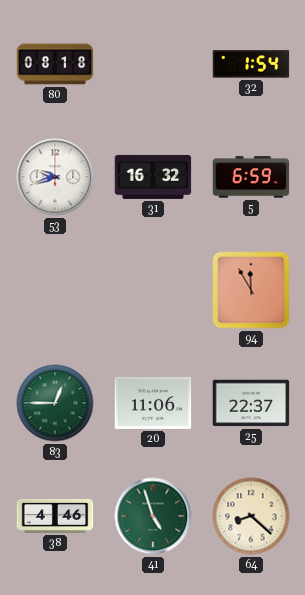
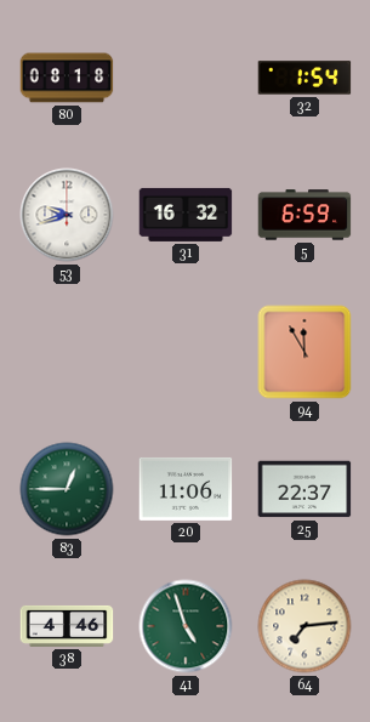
64: 8:22 -> 7:14 (304, 626)
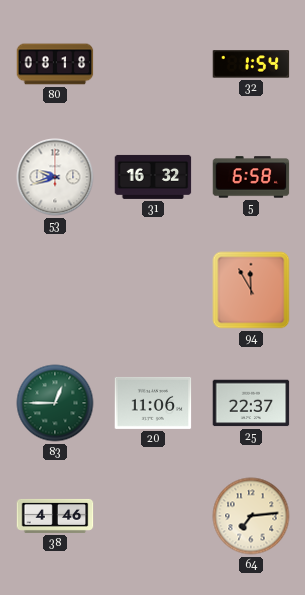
5: 6:59 -> 6:58 (251, 177)
41: 4:57 -> none (186, 626)
